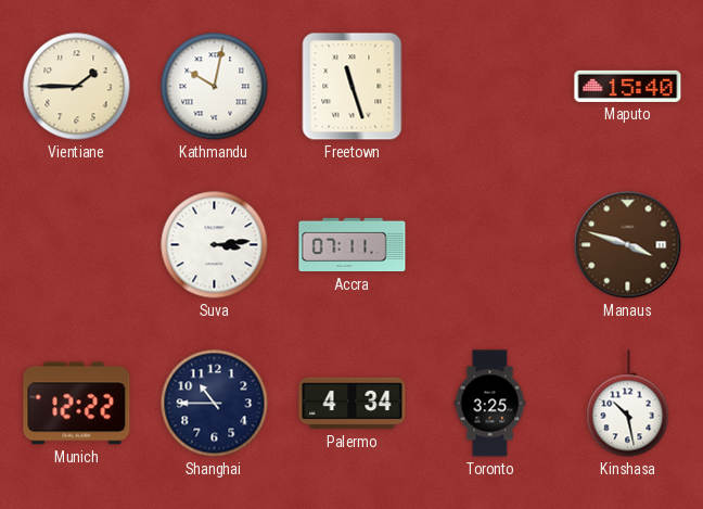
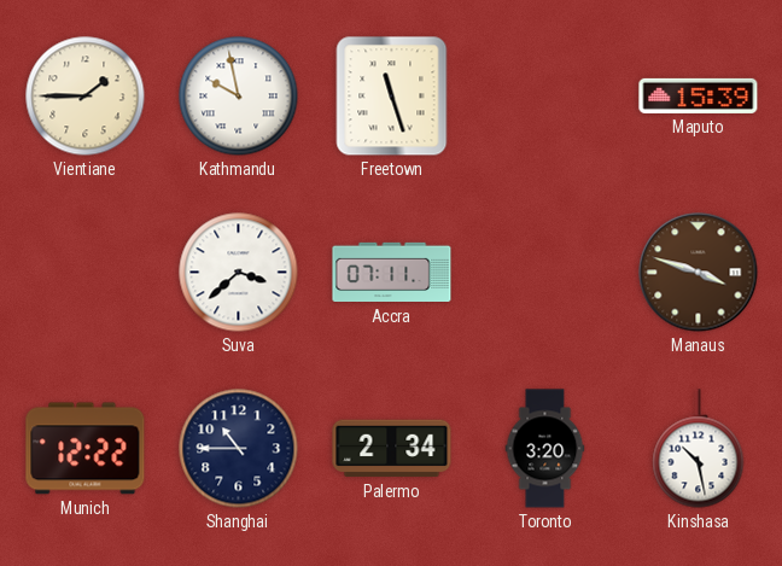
Kathmandu: 10:02 -> 9:58 (239, 97)
Maputo: 15:40 -> 15:39 (699, 95)
Suva: 3:14 -> 3:38 (239, 273)
Palermo: 4:34 -> 2:34 (392, 449)
Toronto: 3:25 -> 3:20 (545, 449)
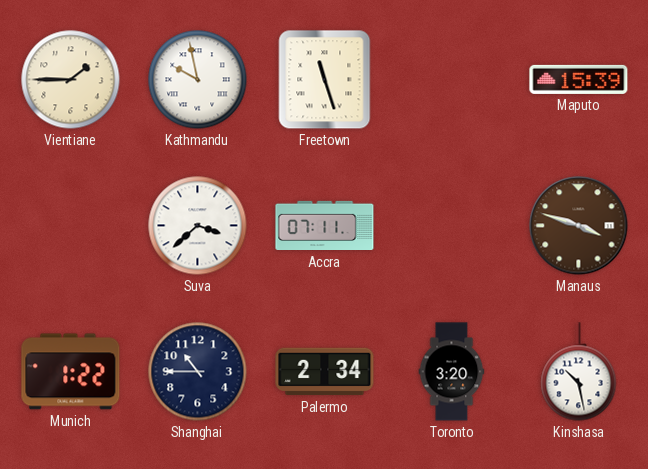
Munich: 12:22 -> 1:22 (71, 372)
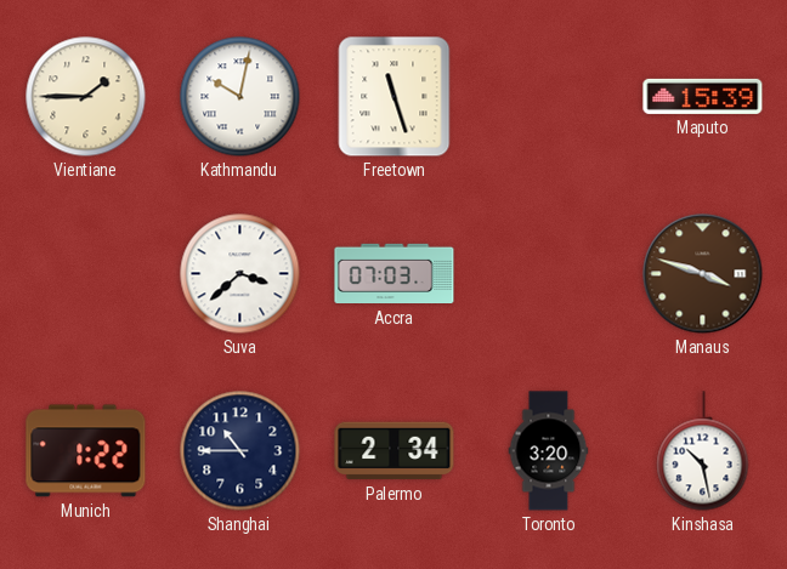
Kathmandu: 9:58 -> 10:02 (240, 97)
Accra: 07:11 -> 07:03 (395, 274)
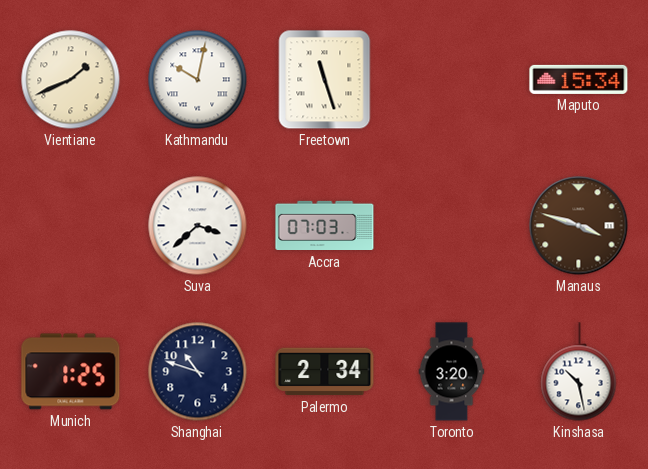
Vientiane: 1:45 -> 1:41 (71, 80)
Maputo: 15:39 -> 15:34 (579, 79)
Munich: 1:22 -> 1:25 (71, 372)
Shanghai: 10:45 -> 10:48 (198, 372)
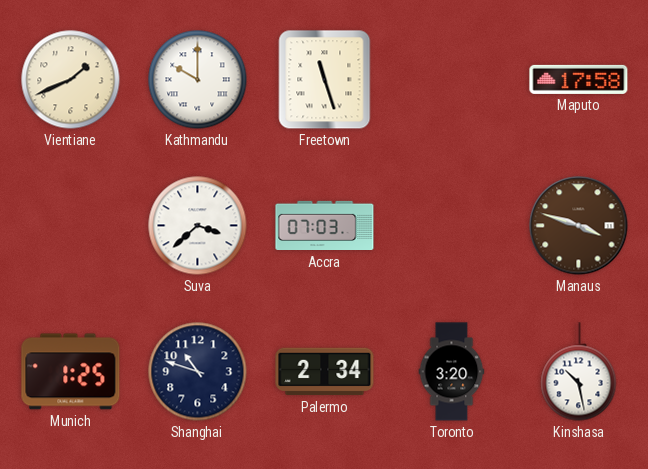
Kathmandu: 10:02 -> 10:00 (198, 80)
Maputo: 15:34 -> 17:58 (579, 79)
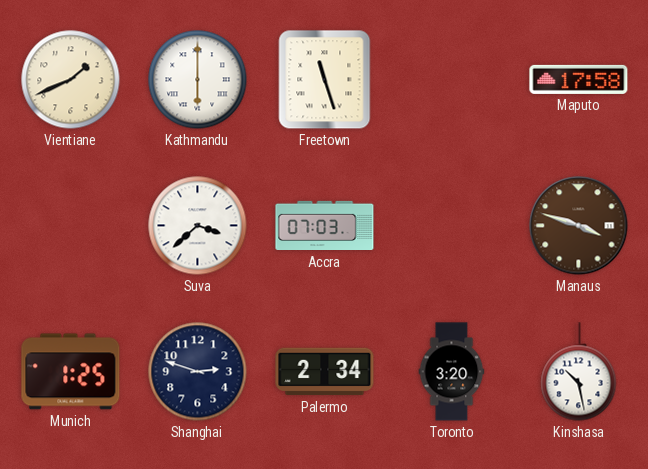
Kathmandu: 10:00 -> 6:00 (198, 80)
Shanghai: 10:48 -> 2:48 (198, 372)
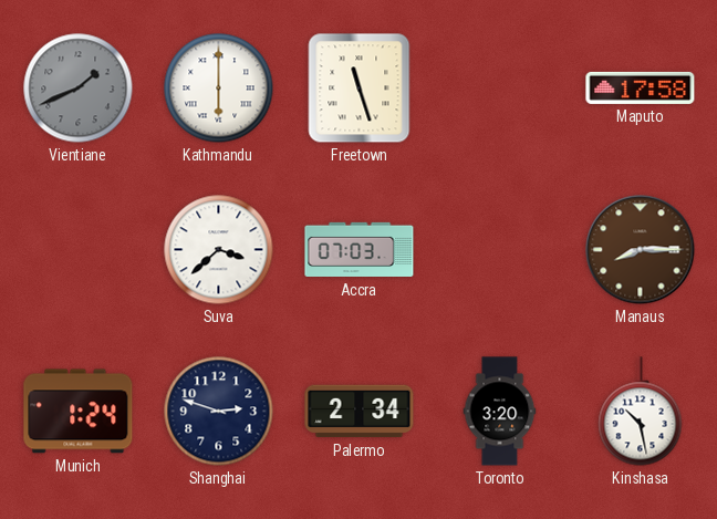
Vientiane dial: cream -> grey (79, 89)
Manaus: 3:48 -> 8:15 (641, 250)
Munich: 1:25 -> 1:24 (79, 412)
